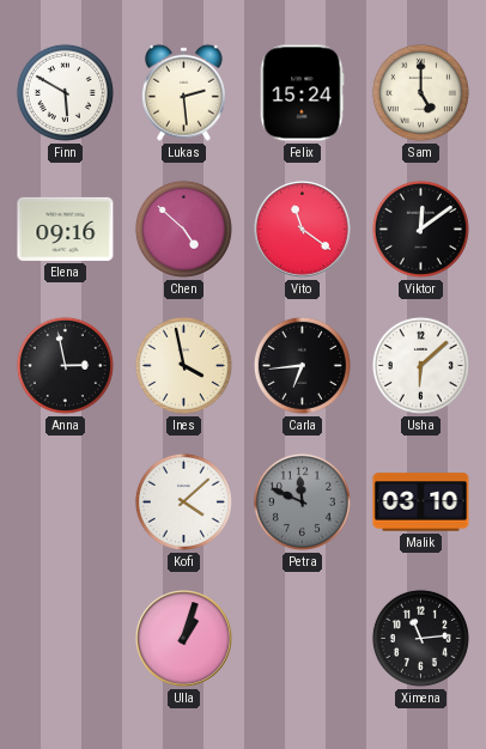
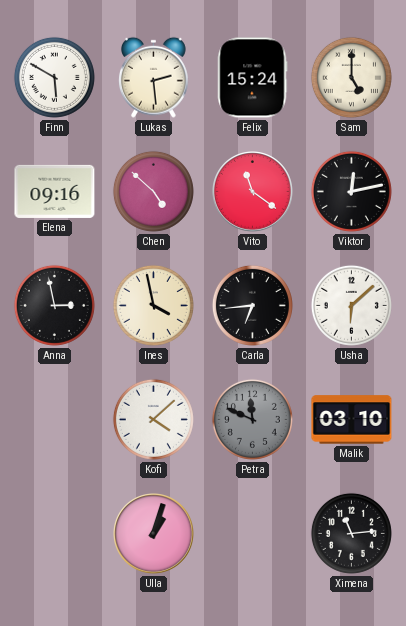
Viktor: 12:09 -> 12:13 (351, 191)
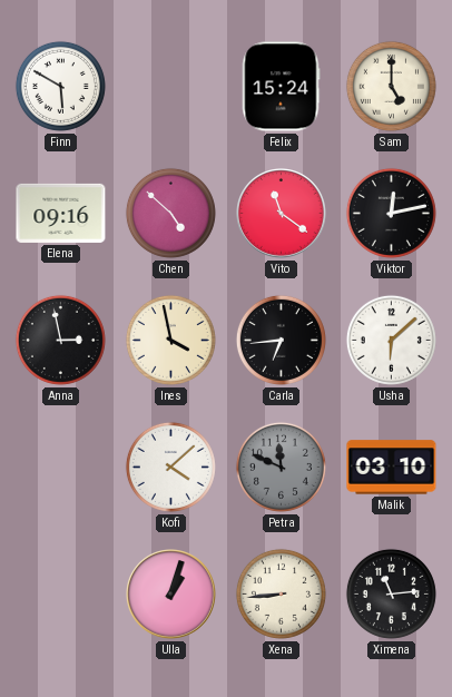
Lukas: 2:29 -> none (153, 77)
Xena: none -> 8:44 (281, 593)
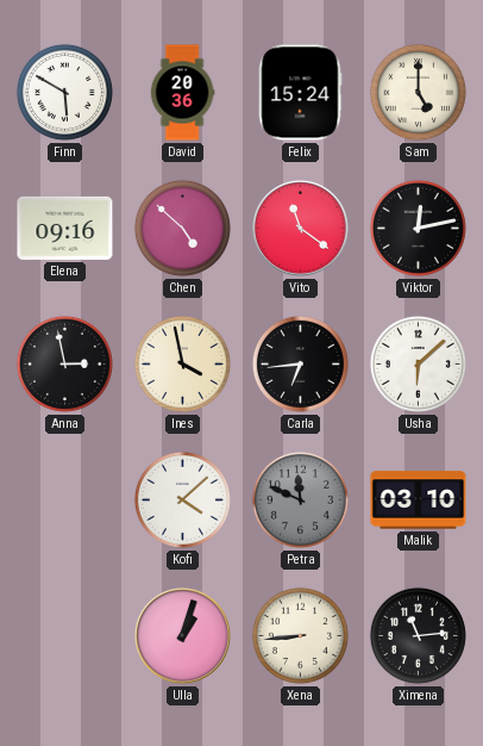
David: none -> 20:36 (182, 93)
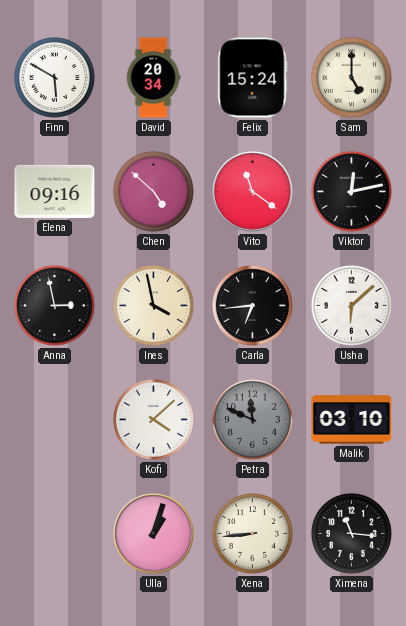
David: 20:36 -> 20:34 (153, 78)
Ximena: 11:14 -> 11:16 (351, 533)
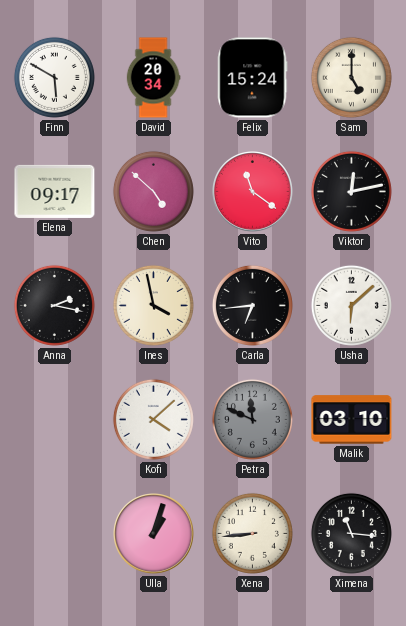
Elena: 09:16 -> 09:17 (55, 191)
Anna: 2:58 -> 2:17 (54, 305)
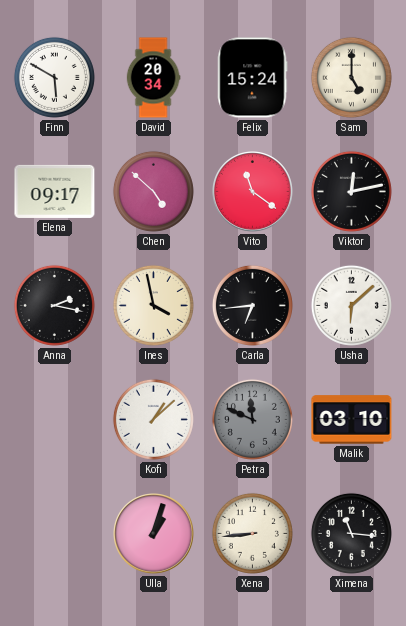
Kofi: 4:08 -> 1:08 (153, 419)
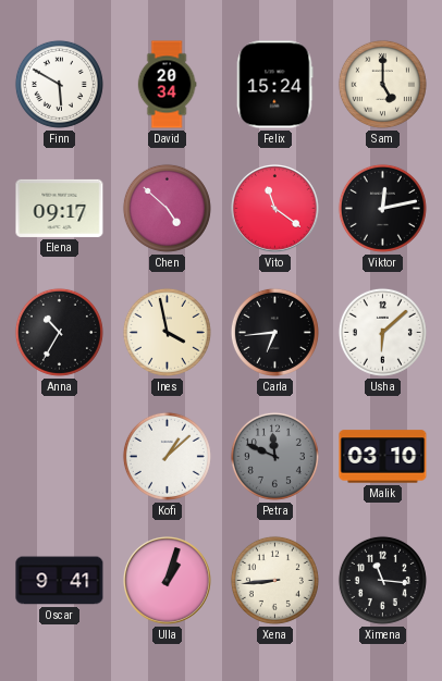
Anna: 2:17 -> 10:35 (59, 332)
Oscar: none -> 9:41 (60, 581)
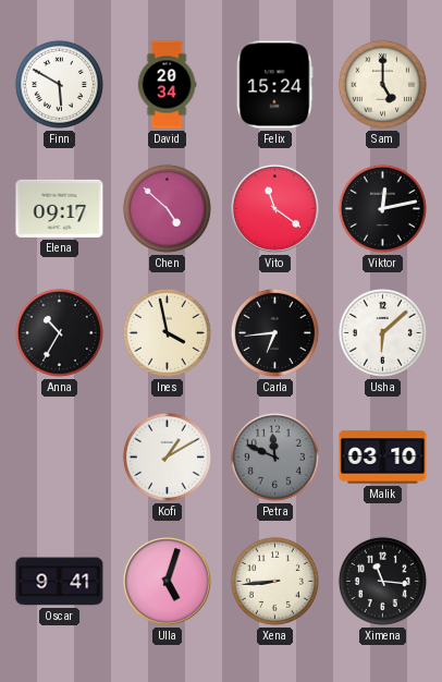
Kofi: 1:08 -> 1:10 (167, 456)
Ulla: 1:03 -> 5:03 (168, 582)
